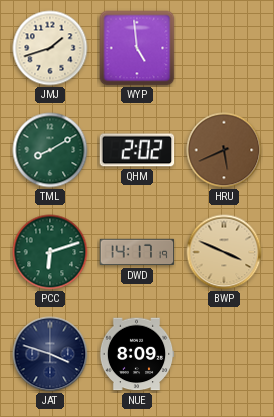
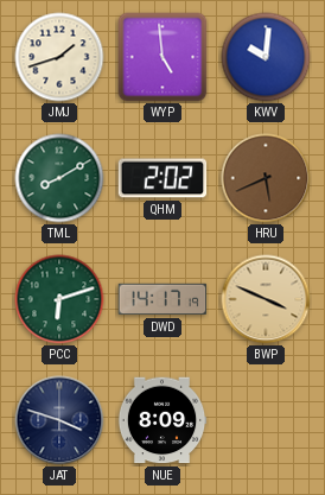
KWV: none -> 10:01 (266, 57)
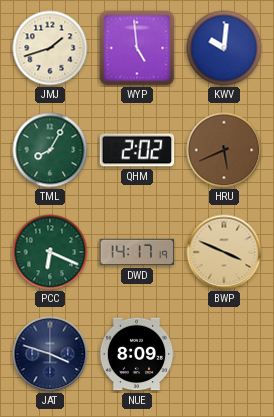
TML: 8:10 -> 8:05 (50, 150)
PCC: 6:12 -> 6:19 (50, 252)
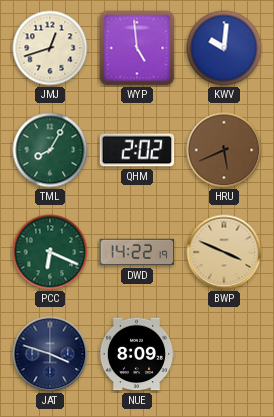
JMJ: 1:42 -> 12:42 (50, 48)
DWD: 14:17 -> 14:22 (137, 252)
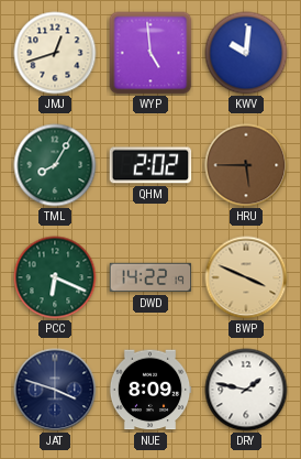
HRU: 5:41 -> 5:45 (246, 165)
DRY: none -> 1:47 (246, 390)
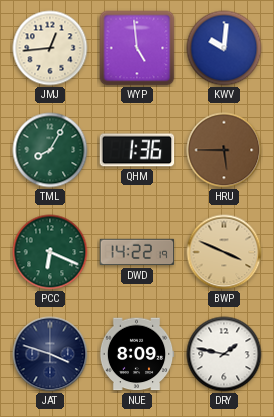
JMJ: 12:42 -> 12:44 (50, 48)
QHM: 2:02 -> 1:36 (137, 150)
